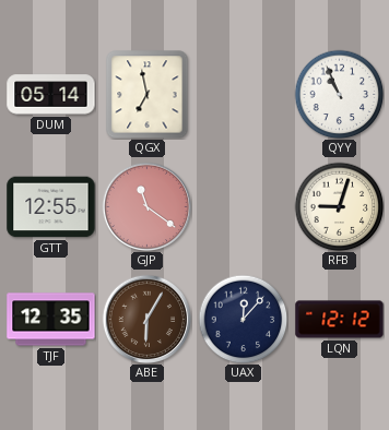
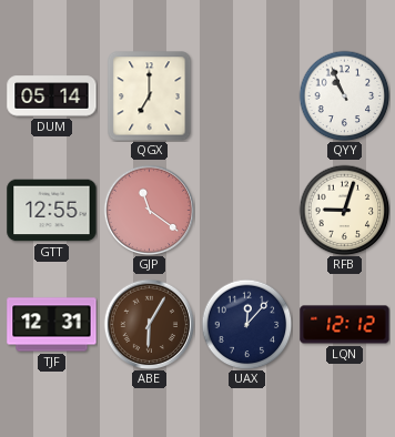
QGX: 6:58 -> 7:00 (150, 95)
TJF: 12:35 -> 12:31 (52, 325)
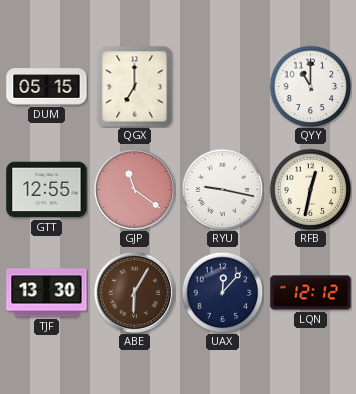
DUM: 05:14 -> 05:15 (47, 87)
QYY: 10:56 -> 11:00 (310, 86)
RYU: none -> 9:17 (222, 189)
RFB: 9:03 -> 12:32 (310, 189)
TJF: 12:31 -> 13:30 (47, 293)
